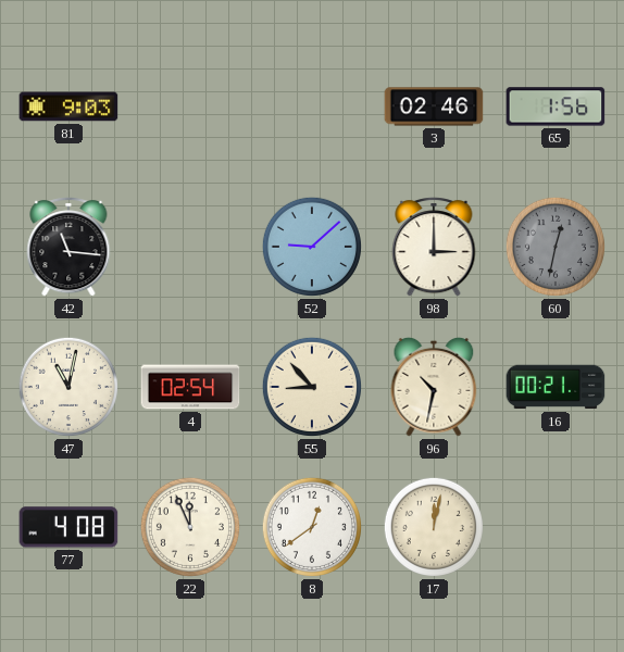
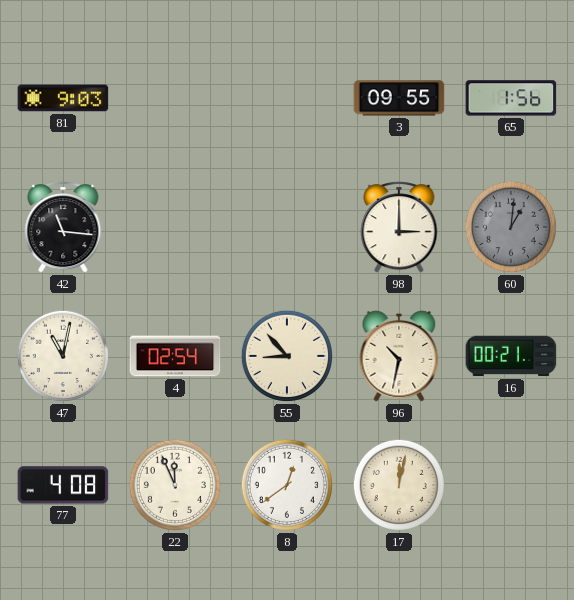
3: 02:46 -> 09:55 (399, 98)
52: 9:08 -> none (312, 247)
60: 12:32 -> 1:01 (511, 227)
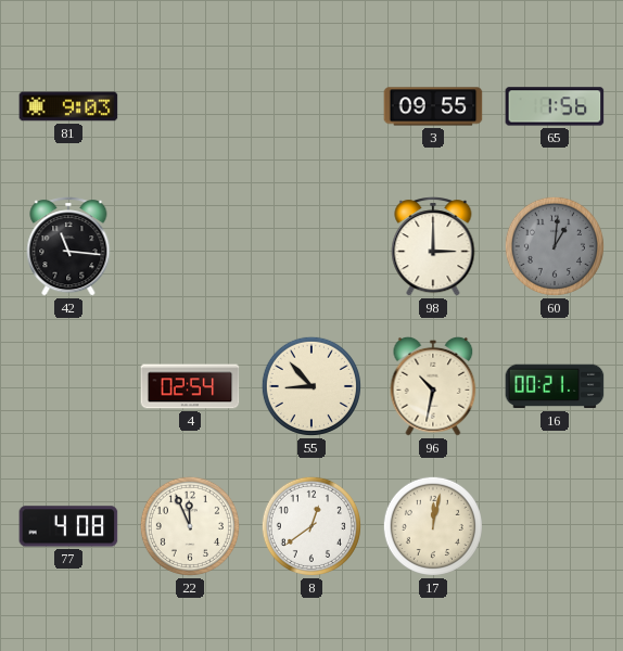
47: 11:02 -> none (63, 356)
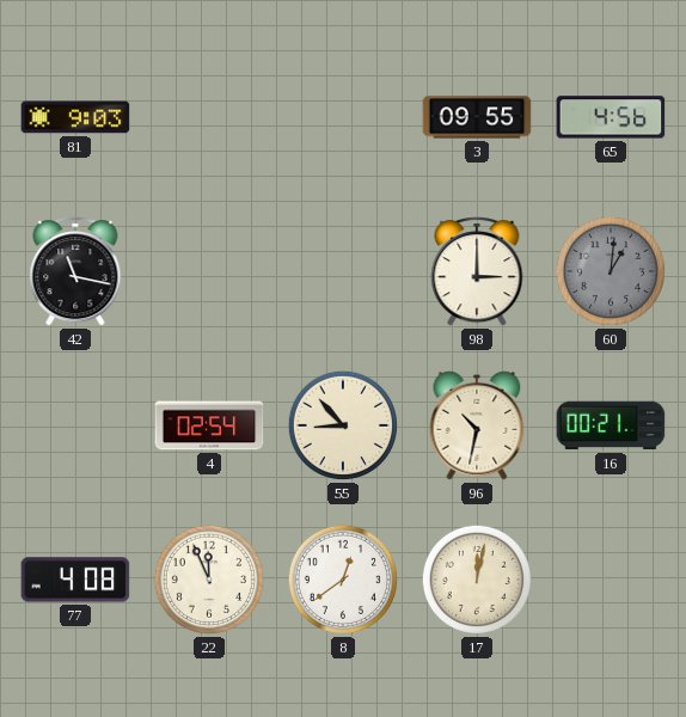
65: 1:56 -> 4:56 (611, 117)
42: 11:16 -> 11:17 (75, 271)
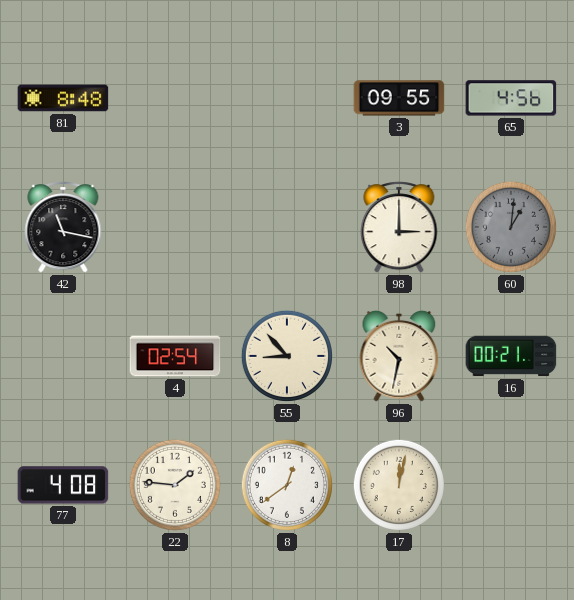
81: 9:03 -> 8:48 (63, 98)
22: 11:56 -> 1:46 (175, 485)
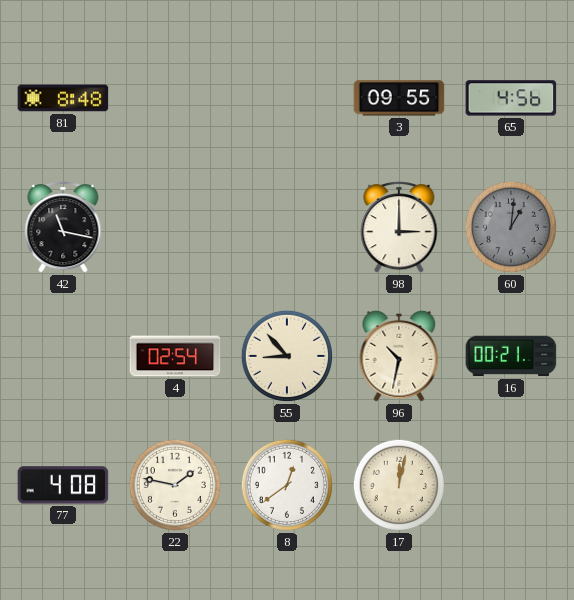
22: 1:46 -> 1:47 (175, 485)
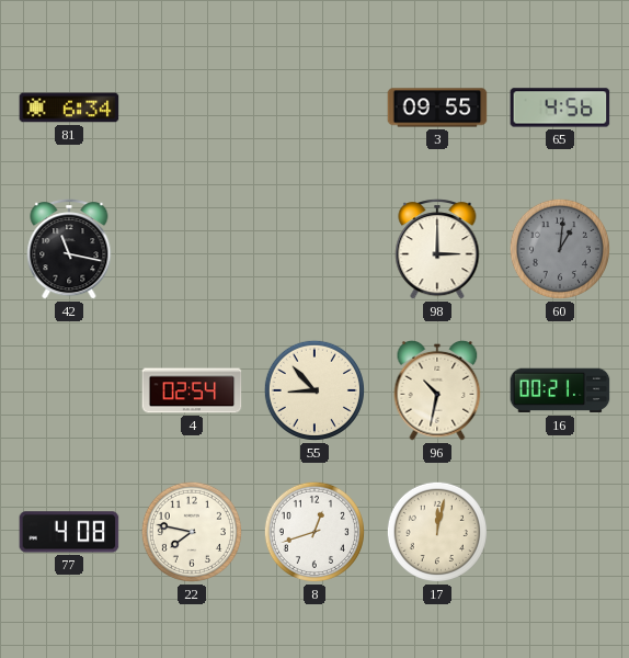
81: 8:48 -> 6:34 (69, 107)
22: 1:47 -> 7:47 (192, 532)
8: 12:39 -> 12:42 (314, 532)
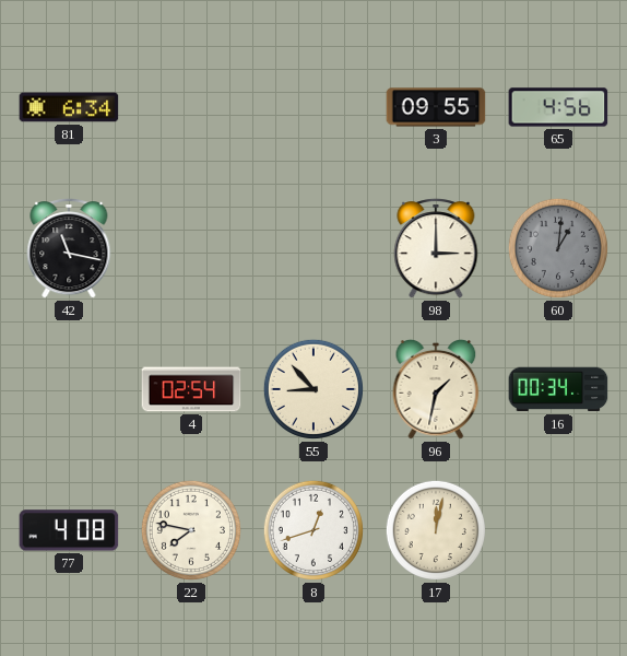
96: 10:32 -> 1:32 (436, 389)
16: 00:21 -> 00:34 (558, 389)
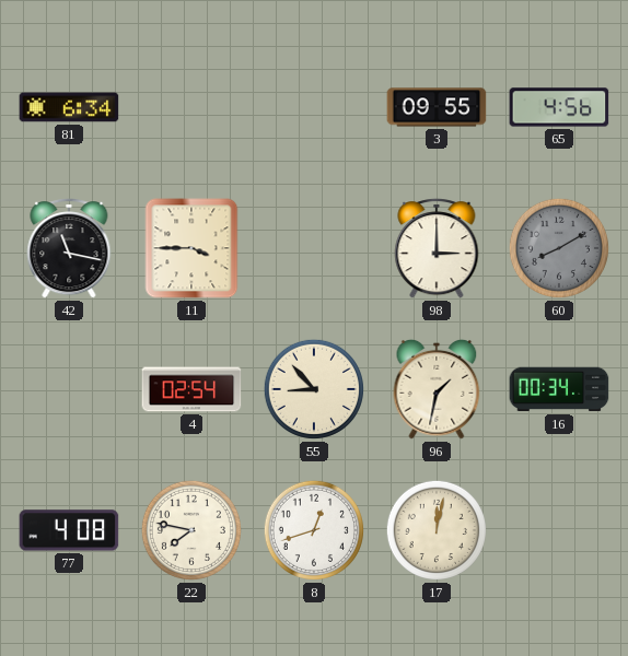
11: none -> 3:45 (191, 248)
60: 1:01 -> 8:10 (559, 248)
